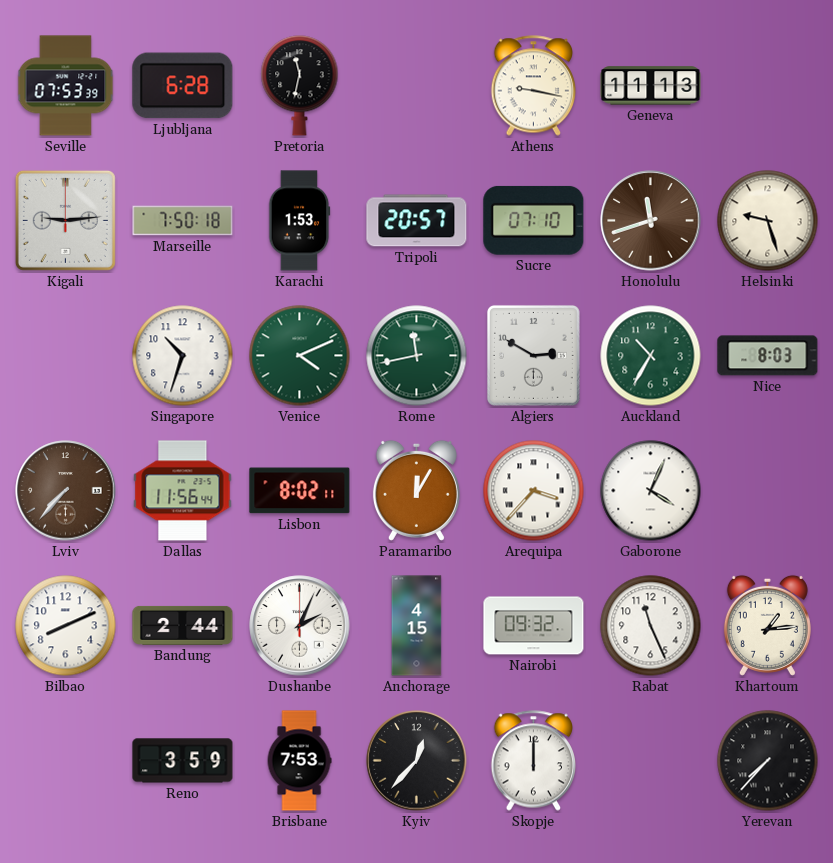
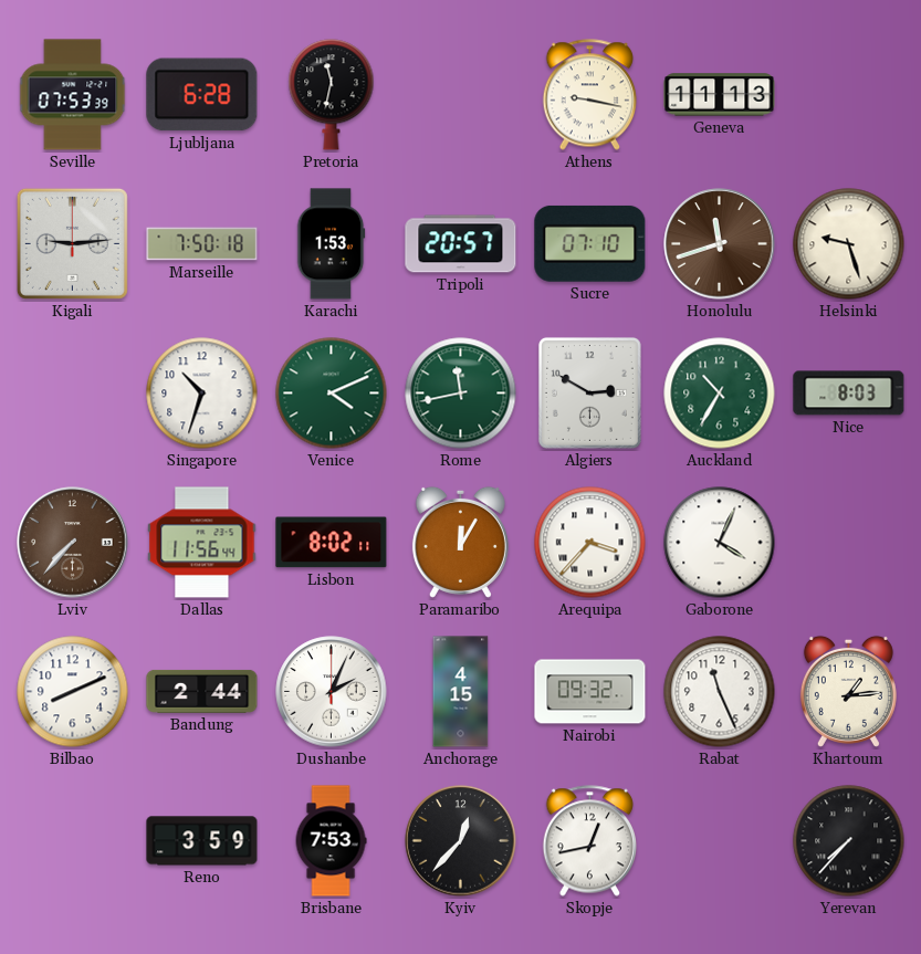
Skopje: 12:00 -> 12:43 (589, 841)
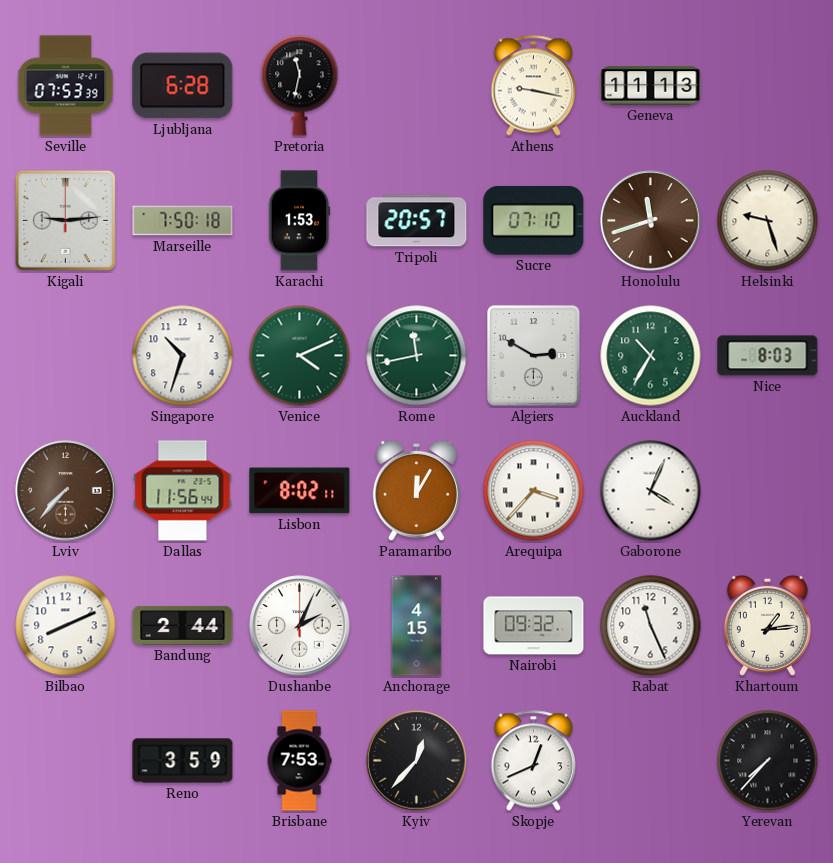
Skopje: 12:43 -> 12:41 (533, 761)
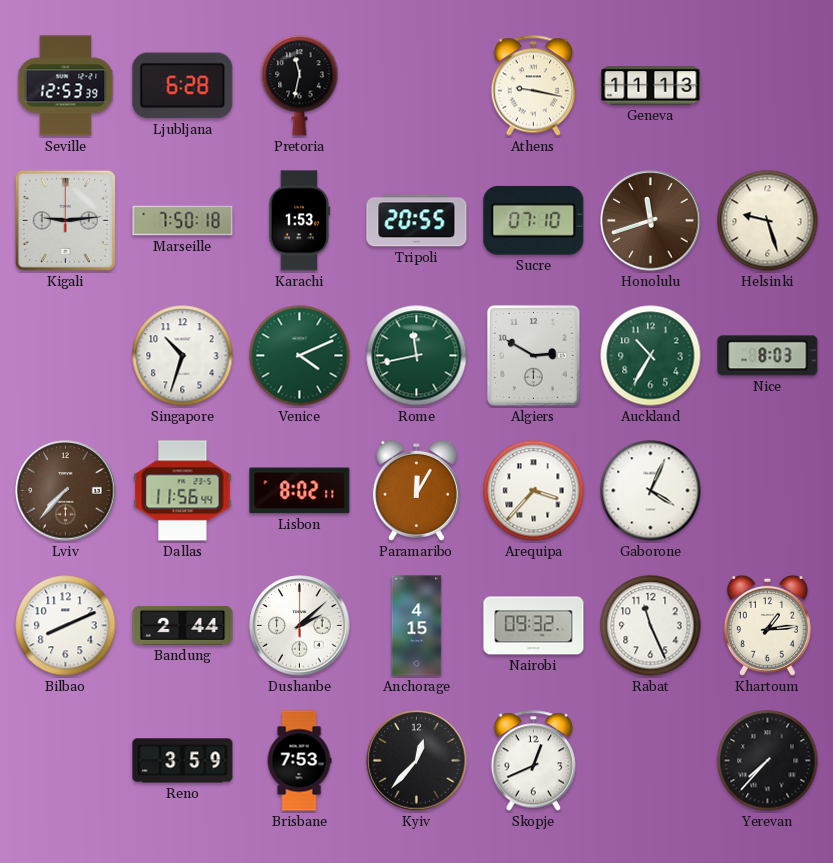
Seville: 07:53 -> 12:53 (66, 86)
Tripoli: 20:57 -> 20:55 (417, 221)
Dushanbe: 2:04 -> 2:08 (300, 626)
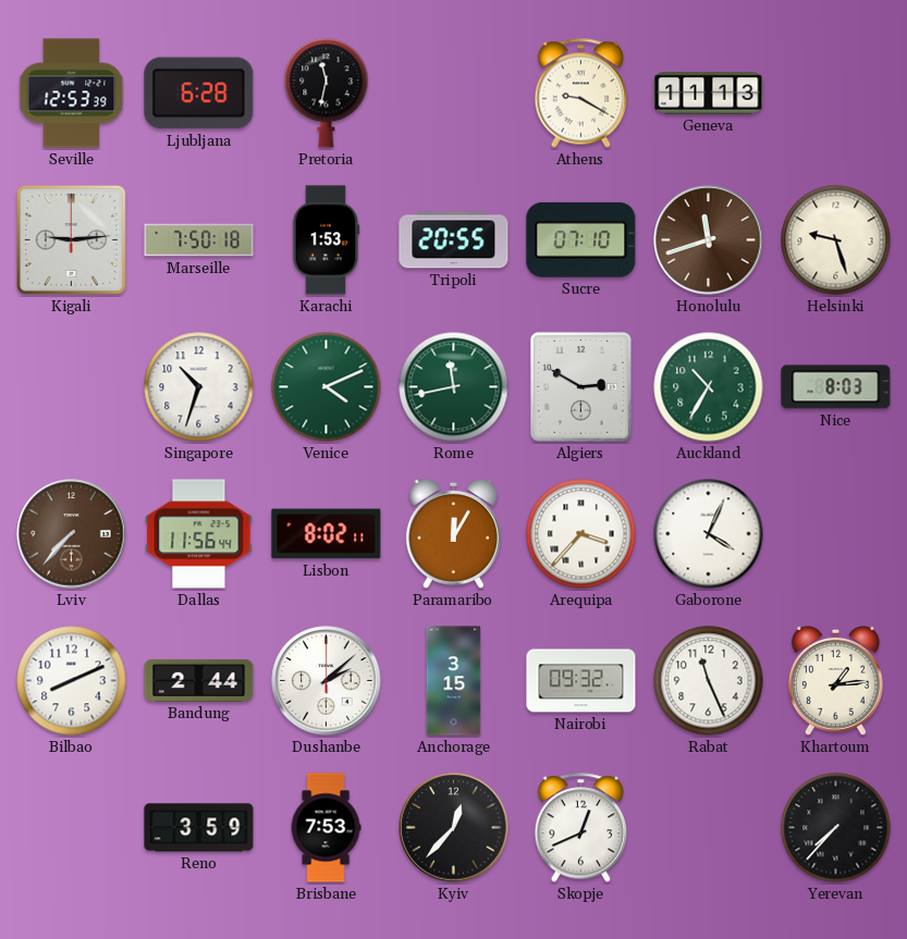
Athens: 9:17 -> 9:20 (580, 94)
Anchorage: 4:15 -> 3:15 (454, 681)
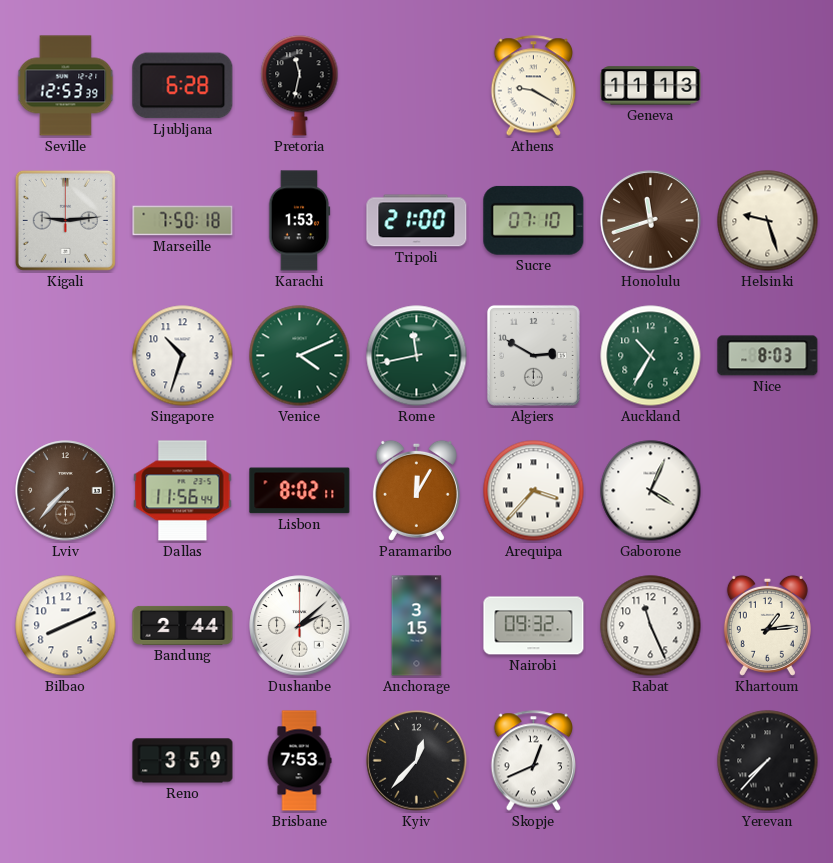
Tripoli: 20:55 -> 21:00 (417, 221)
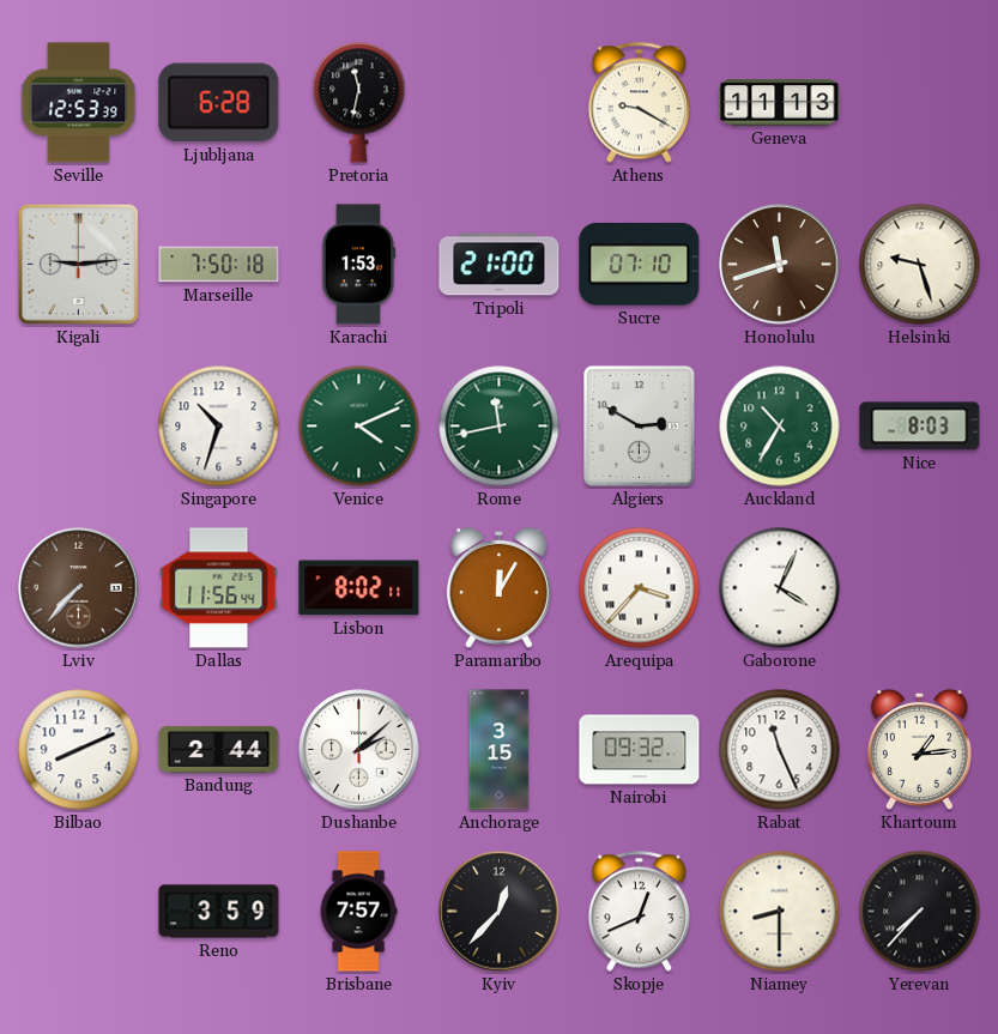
Brisbane: 7:53 -> 7:57 (358, 912)
Niamey: none -> 8:30 (780, 912)
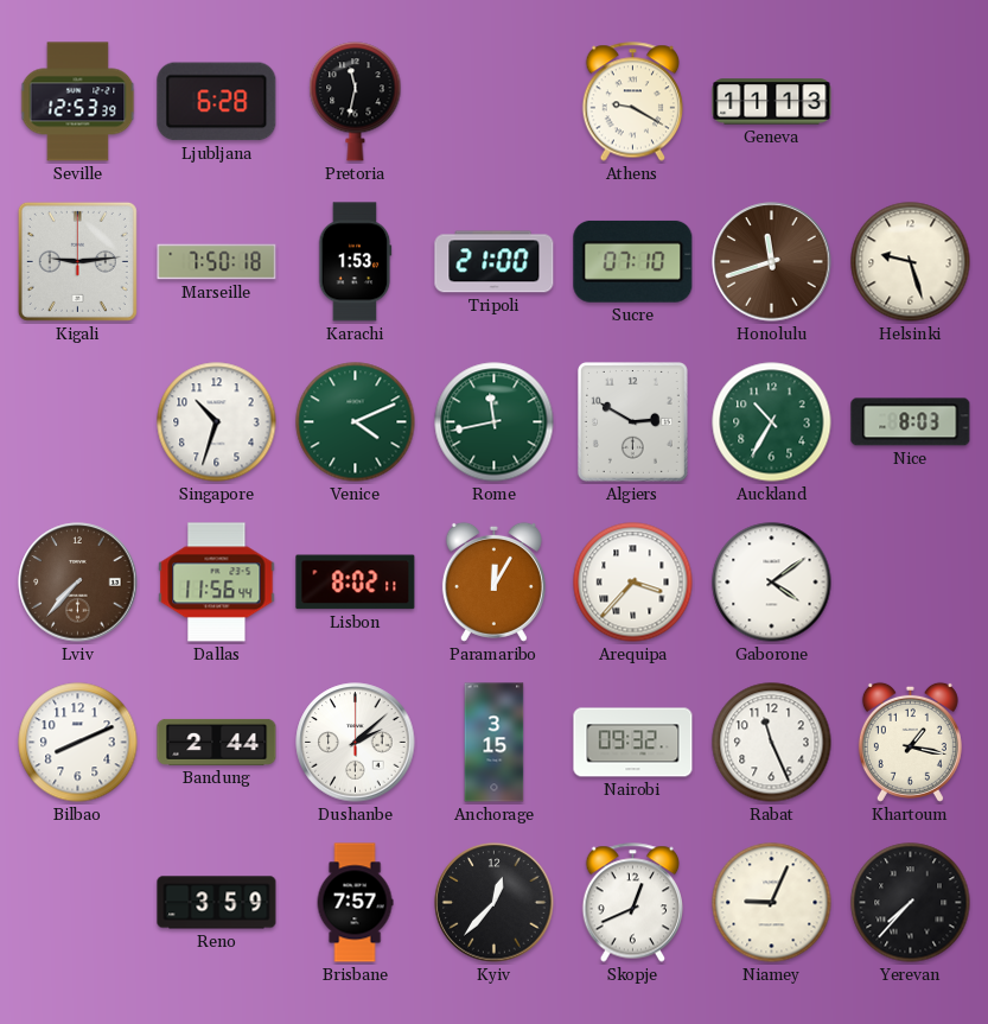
Gaborone: 4:04 -> 4:09 (772, 583)
Khartoum: 1:14 -> 1:17 (910, 742)
Niamey: 8:30 -> 9:04 (772, 903)
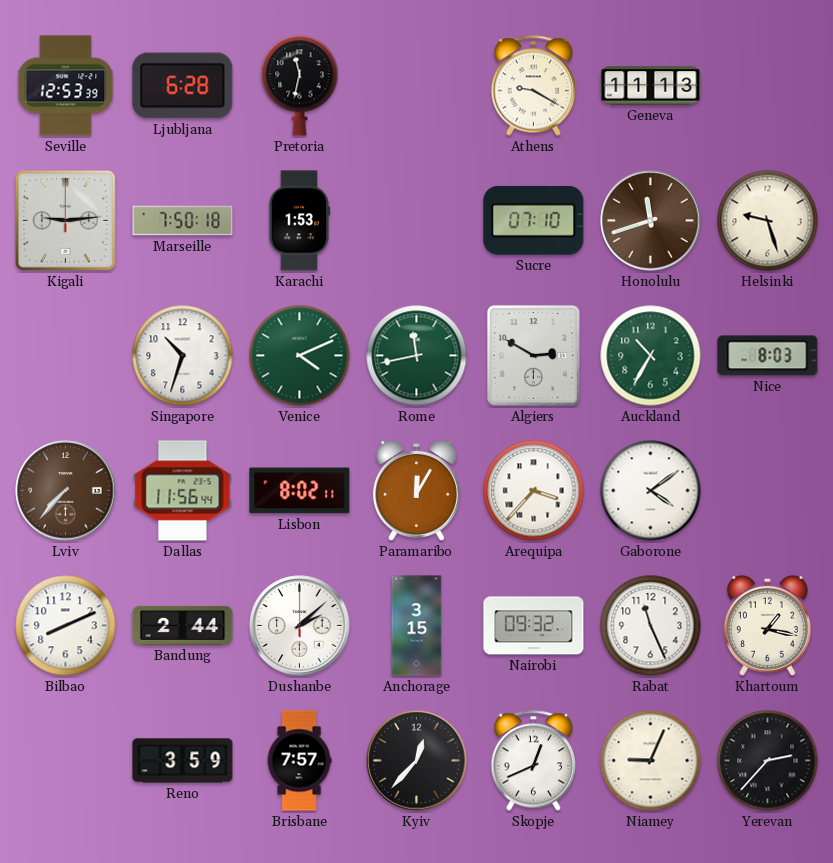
Tripoli: 21:00 -> none (495, 262)
Yerevan: 7:37 -> 2:37 (768, 761)
